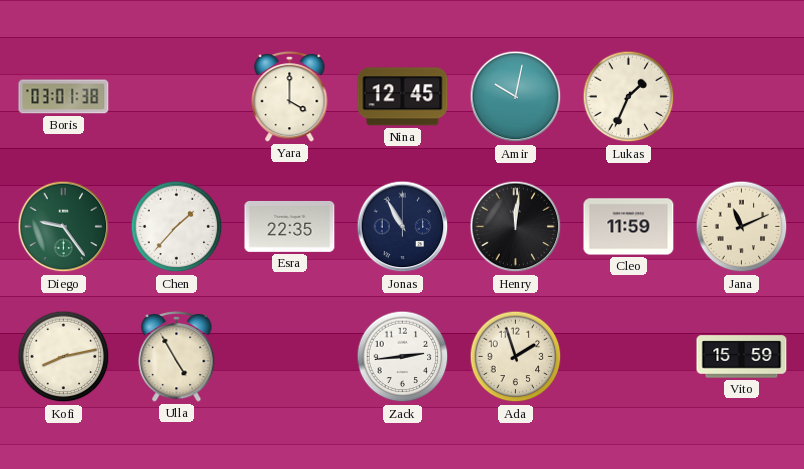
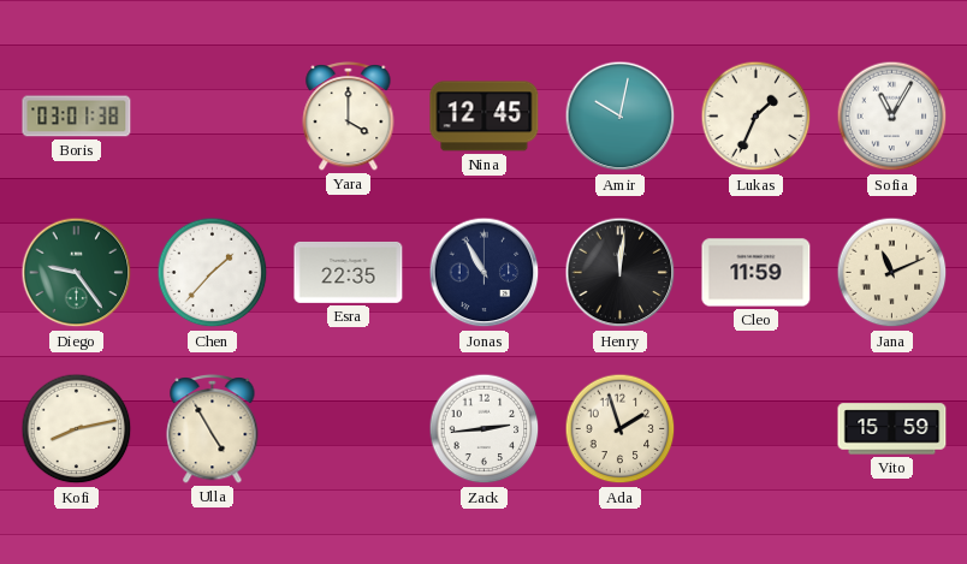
Sofia: none -> 11:05 (892, 117)
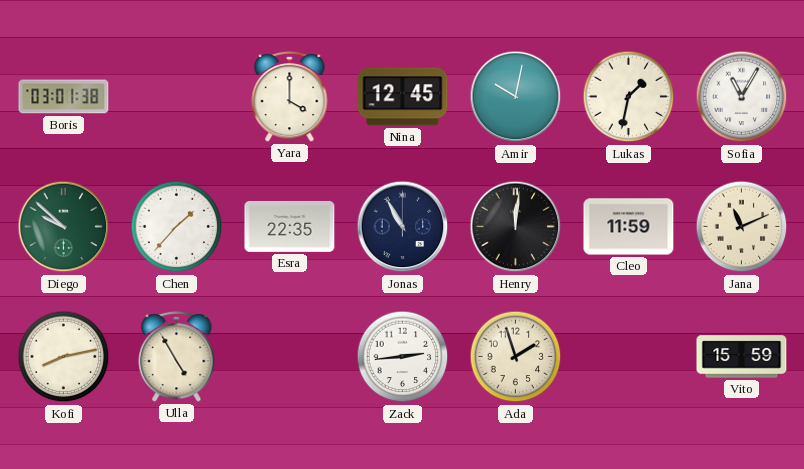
Lukas: 1:34 -> 1:32 (629, 97)
Diego: 9:24 -> 9:52 (64, 227)
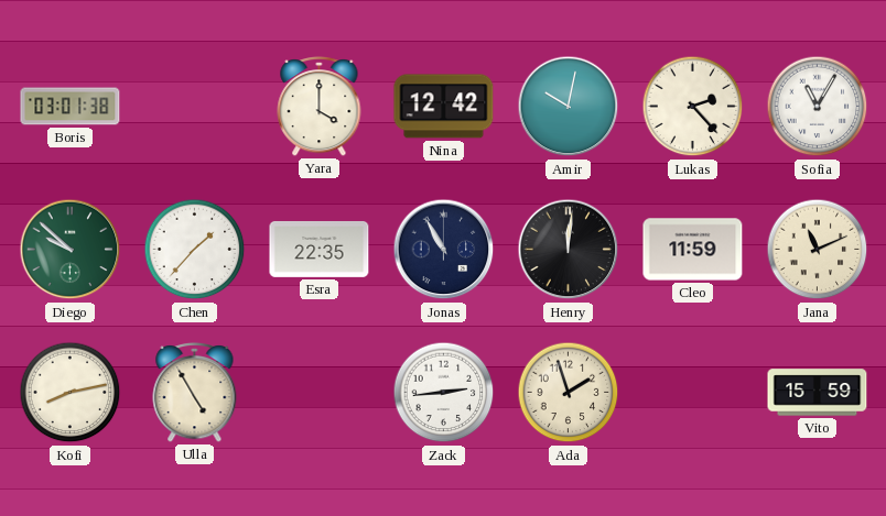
Nina: 12:45 -> 12:42 (444, 107)
Lukas: 1:32 -> 2:23 (693, 107)
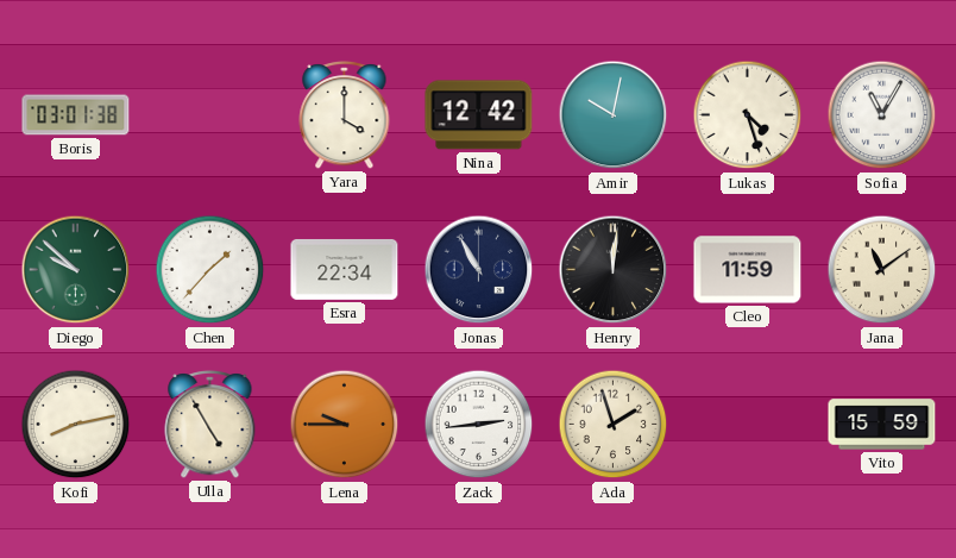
Lukas: 2:23 -> 4:27 (748, 115)
Esra: 22:35 -> 22:34 (345, 269)
Jana: 11:11 -> 11:09 (882, 270)
Lena: none -> 9:45 (345, 425)
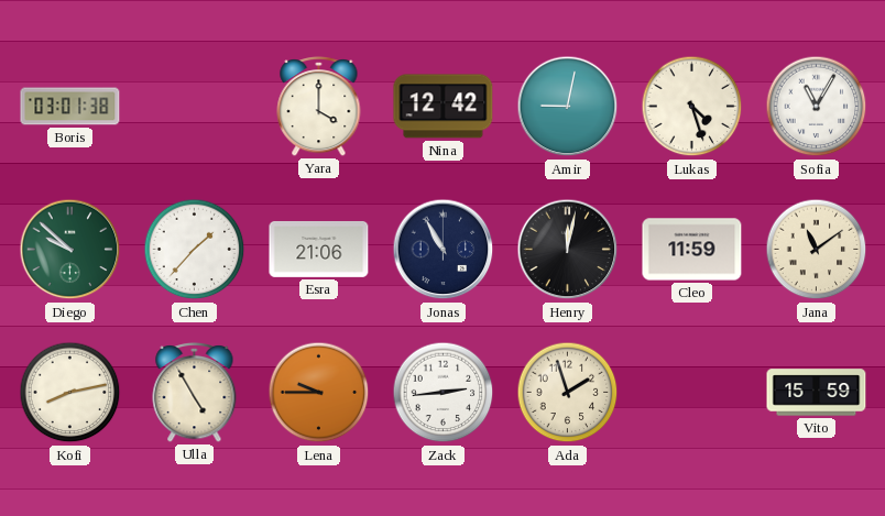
Amir: 10:02 -> 9:02 (568, 107)
Esra: 22:34 -> 21:06 (319, 249)
Henry: 12:01 -> 12:02 (568, 250)
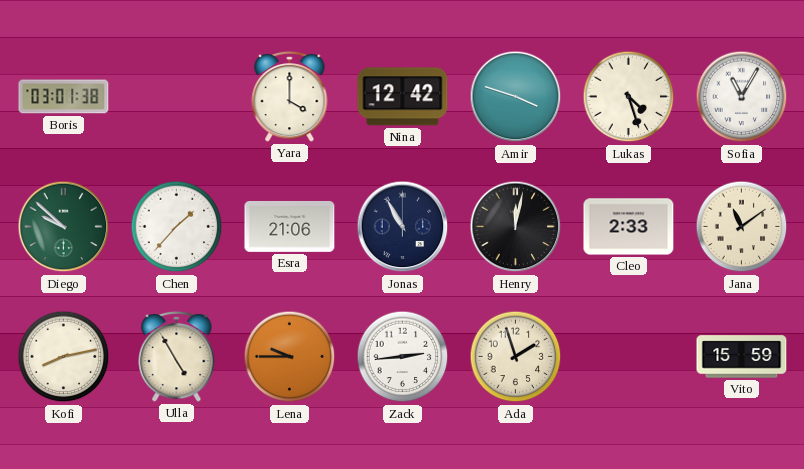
Amir: 9:02 -> 3:48 (516, 97)
Cleo: 11:59 -> 2:33 (629, 227)
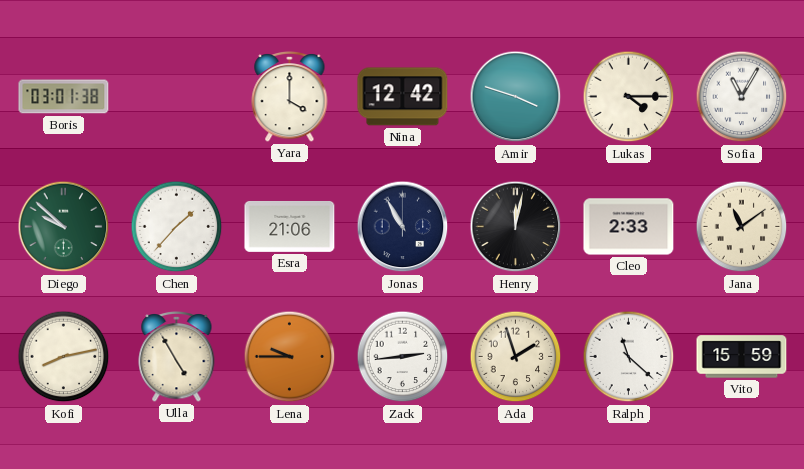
Lukas: 4:27 -> 4:15 (629, 97)
Ralph: none -> 11:22 (629, 357)
